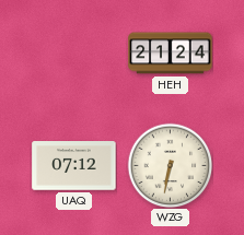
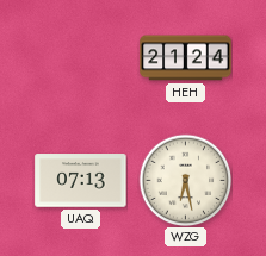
UAQ: 07:12 -> 07:13 (81, 181)
WZG: 6:32 -> 6:28 (185, 180)
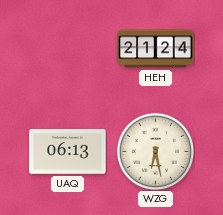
UAQ: 07:13 -> 06:13 (68, 152)
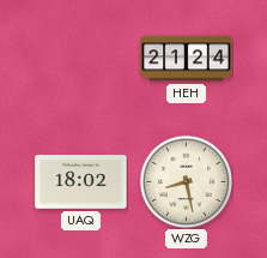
UAQ: 06:13 -> 18:02 (81, 182)
WZG: 6:28 -> 8:28 (186, 181)
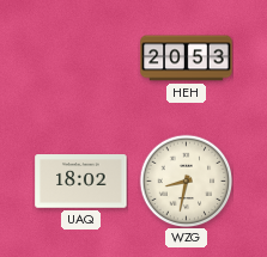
HEH: 21:24 -> 20:53 (187, 59)
WZG: 8:28 -> 8:32 (186, 180)
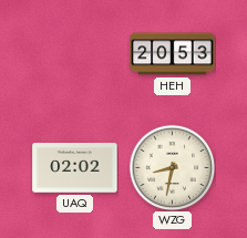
UAQ: 18:02 -> 02:02 (75, 168)
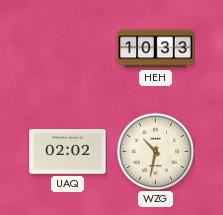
HEH: 20:53 -> 10:33 (156, 49)
WZG: 8:32 -> 10:32 (155, 151)
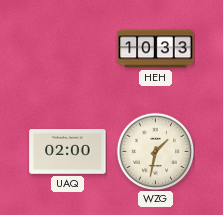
UAQ: 02:02 -> 02:00 (68, 152)
WZG: 10:32 -> 1:32 (155, 151)
